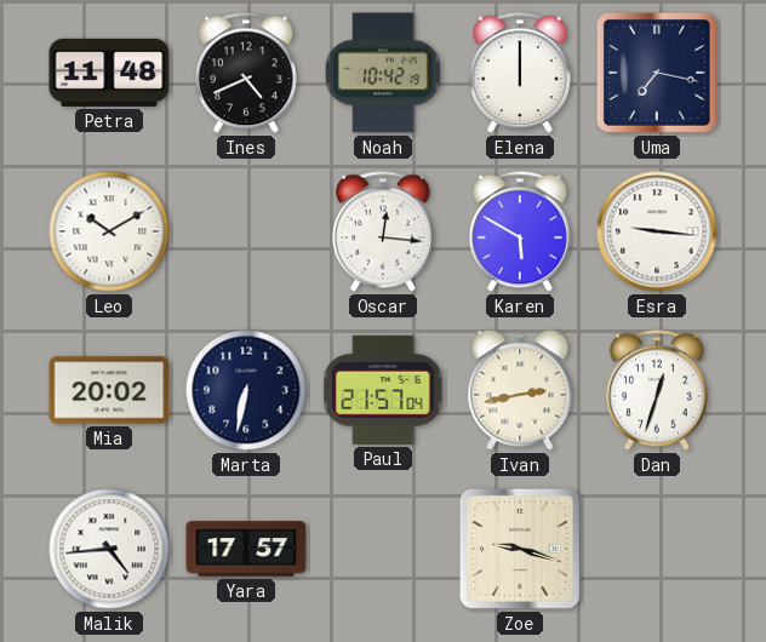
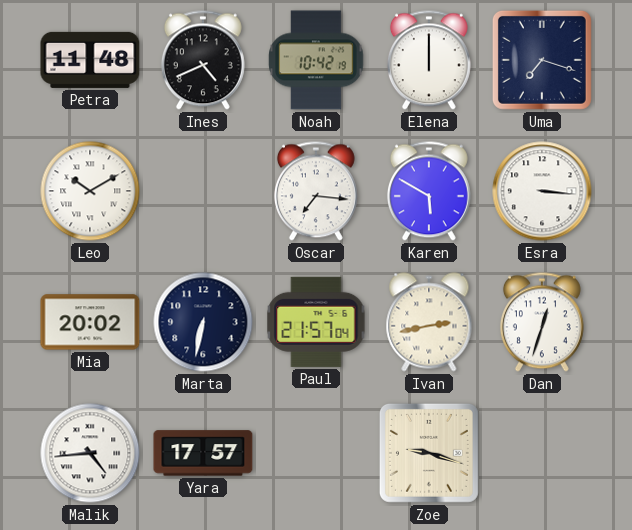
Uma: 7:17 -> 7:18 (542, 60)
Oscar: 12:16 -> 7:16 (316, 191)
Esra: 9:16 -> 3:16 (542, 191)
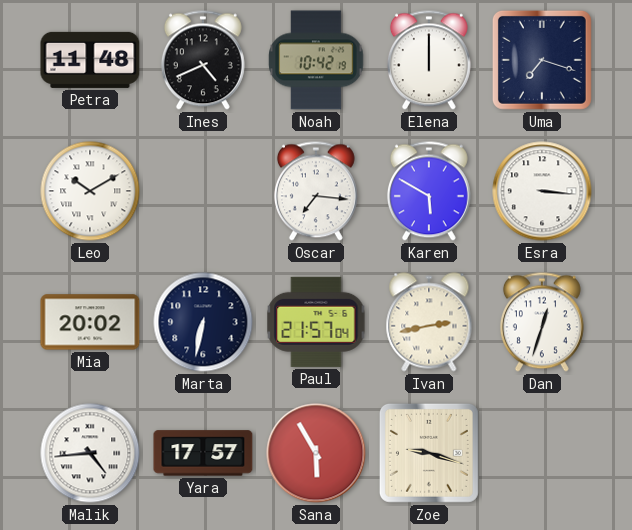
Sana: none -> 5:55 (316, 453)
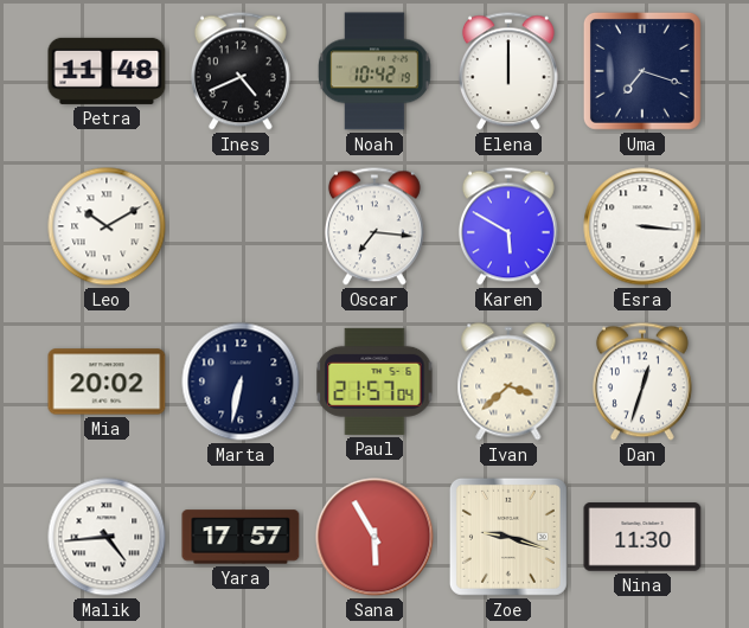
Ivan: 2:43 -> 3:38 (508, 382)
Nina: none -> 11:30 (642, 537)
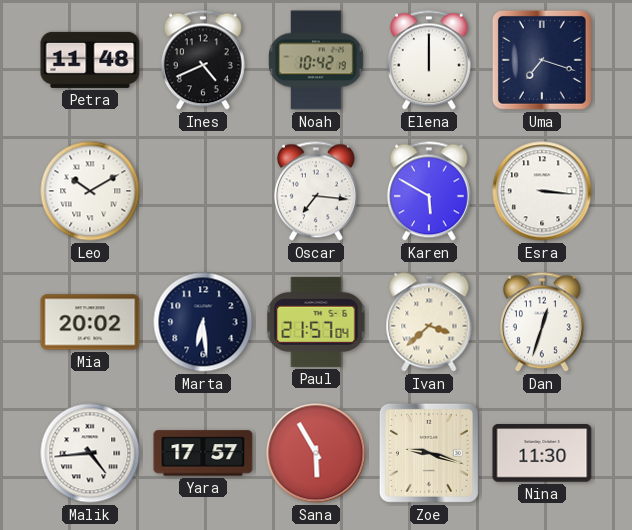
Marta: 6:32 -> 6:29 (203, 322)
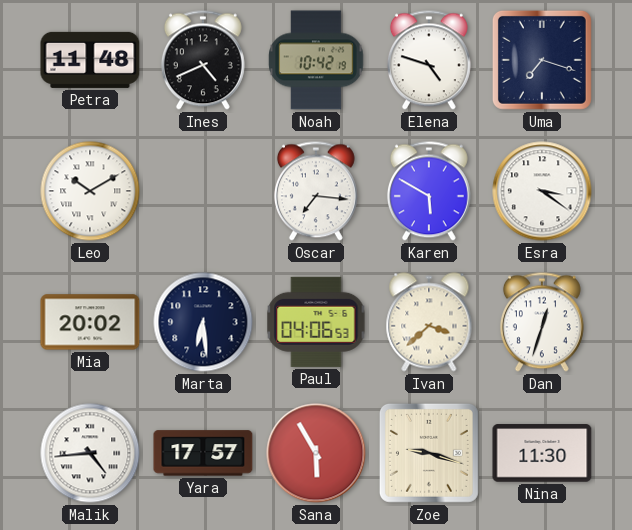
Elena: 12:00 -> 4:48 (429, 60)
Esra: 3:16 -> 3:21 (542, 191)
Paul: 21:57 -> 04:06 (316, 322)
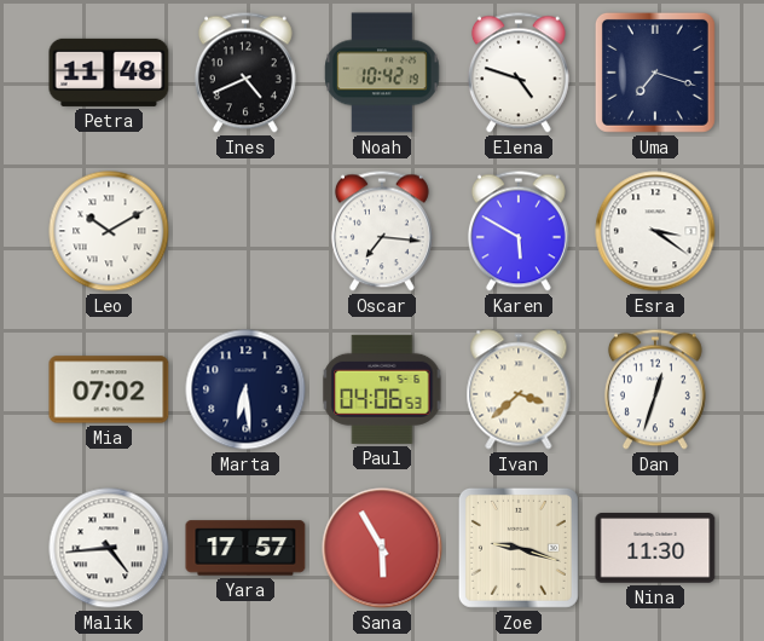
Mia: 20:02 -> 07:02 (109, 389)
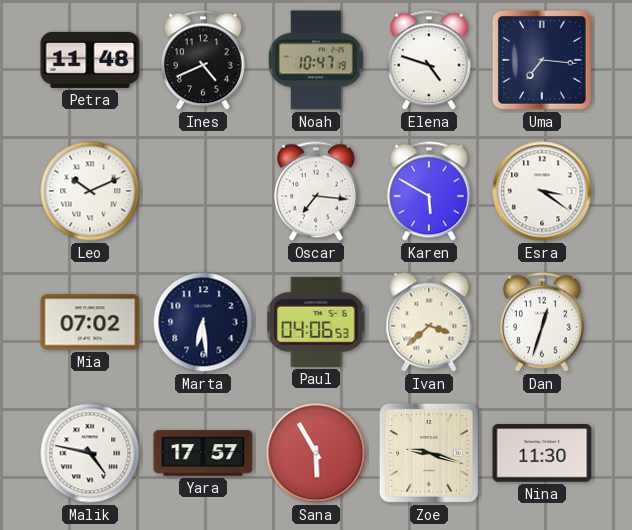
Noah: 10:42 -> 10:47 (316, 60)
Uma: 7:18 -> 7:16 (542, 60)
Leo: 10:10 -> 10:11 (90, 191)
Malik: 4:44 -> 4:47 (90, 453)
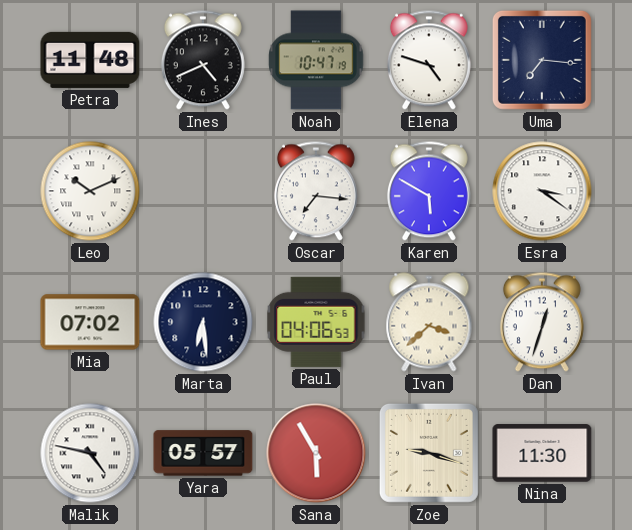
Yara: 17:57 -> 05:57 (203, 453)
